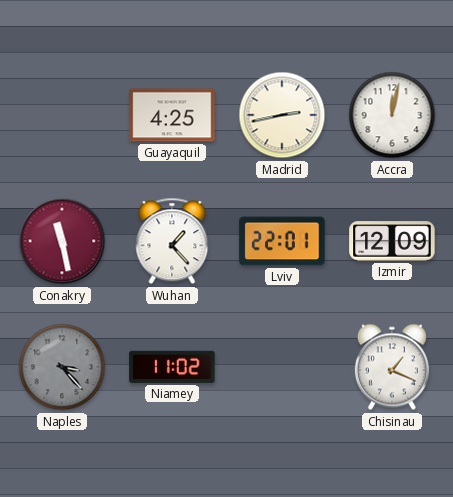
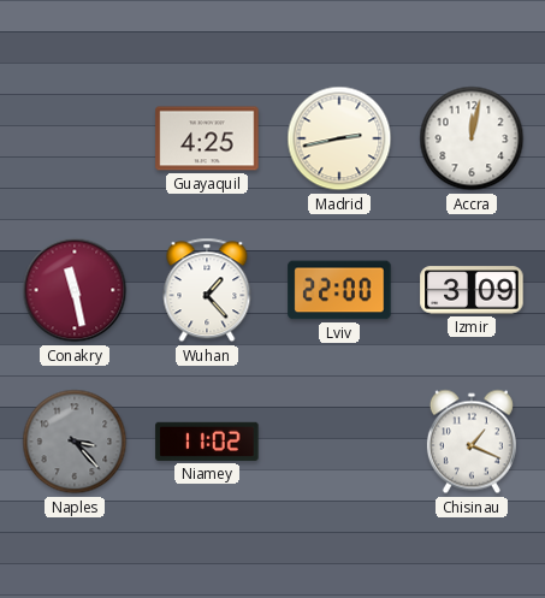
Lviv: 22:01 -> 22:00 (339, 290)
Izmir: 12:09 -> 3:09 (472, 290)
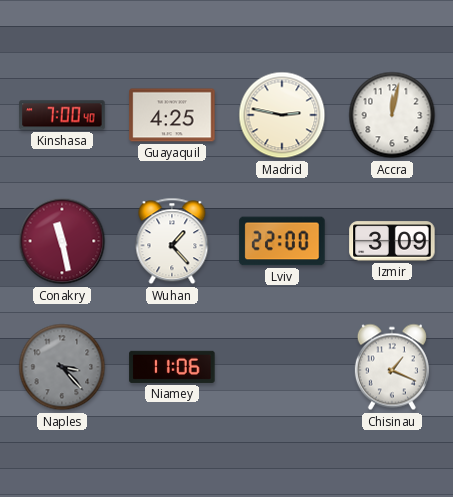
Kinshasa: none -> 7:00 (62, 115)
Madrid: 2:43 -> 2:47 (282, 115)
Niamey: 11:02 -> 11:06 (172, 367)
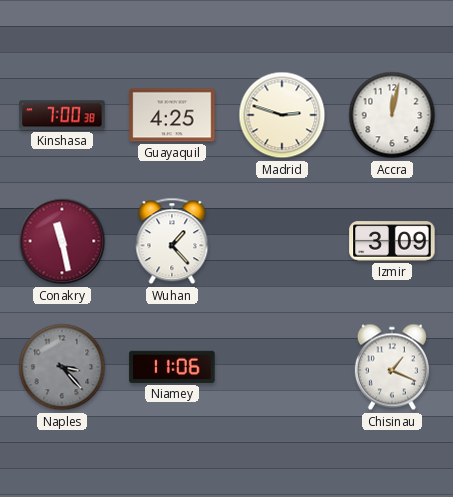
Kinshasa: 7:00:40 -> 7:00:38 (62, 115)
Madrid: 2:47 -> 2:48 (282, 115)
Lviv: 22:00 -> none (282, 241)
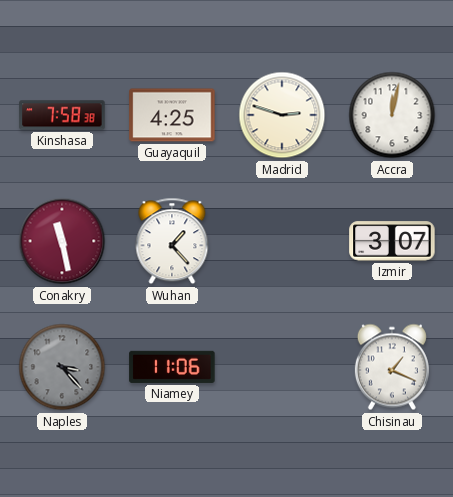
Kinshasa: 7:00 -> 7:58 (62, 115)
Izmir: 3:09 -> 3:07 (392, 241)
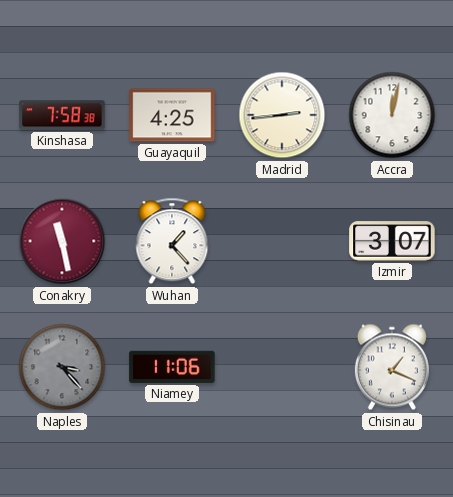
Madrid: 2:48 -> 2:44 (282, 115)
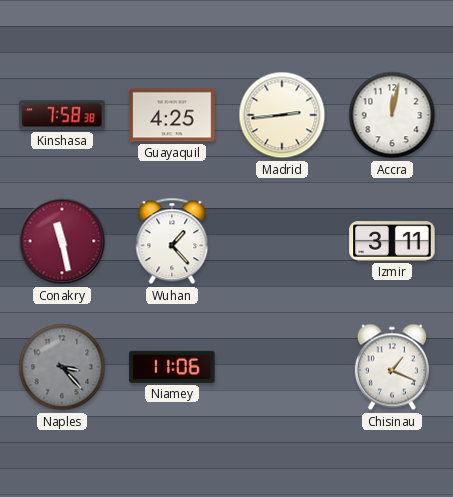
Izmir: 3:07 -> 3:11 (392, 241)
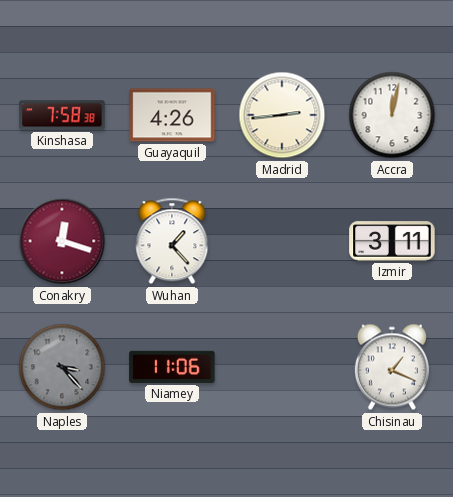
Guayaquil: 4:25 -> 4:26 (172, 115)
Conakry: 11:28 -> 12:18 (62, 241)
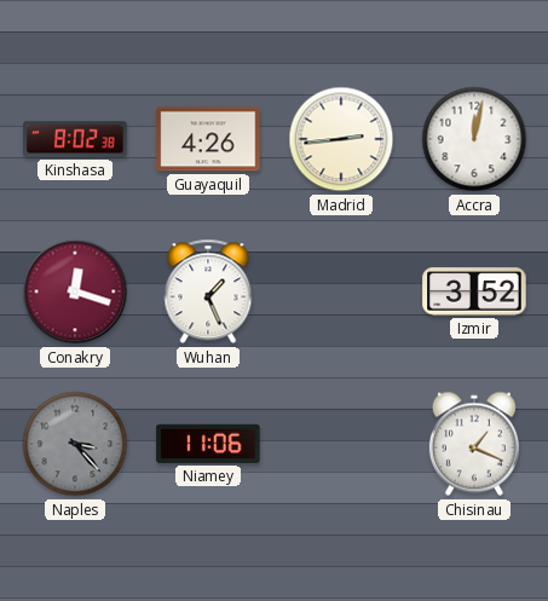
Kinshasa: 7:58 -> 8:02 (75, 139)
Wuhan: 1:23 -> 1:26 (208, 291)
Izmir: 3:11 -> 3:52 (474, 291)
